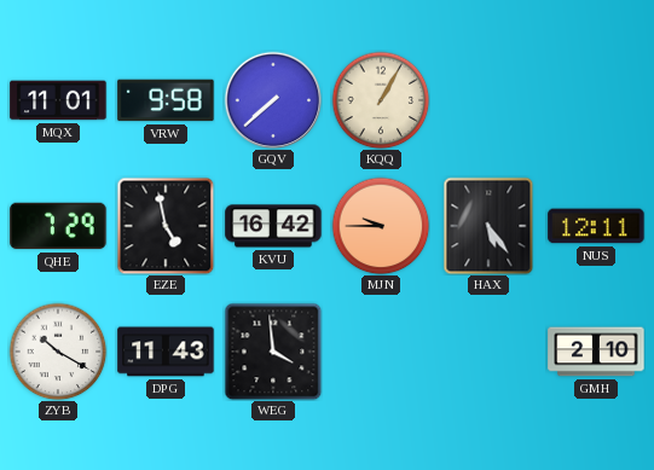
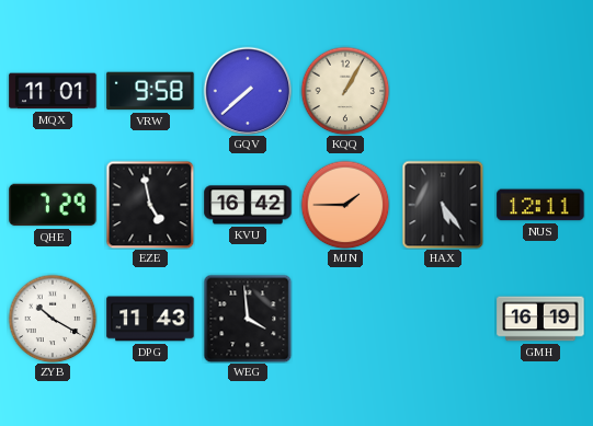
MJN: 9:45 -> 1:45 (345, 205)
GMH: 2:10 -> 16:19 (540, 319)
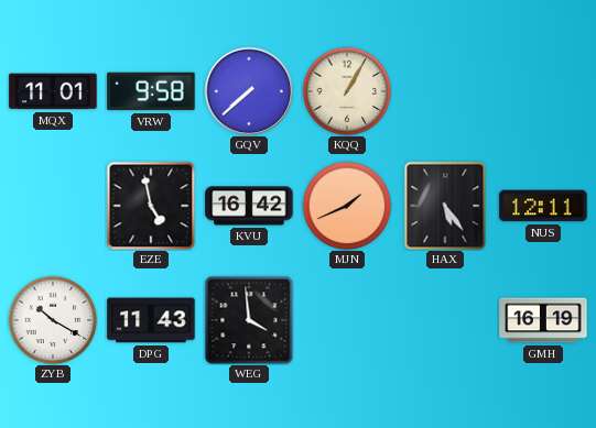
QHE: 7:29 -> none (53, 205)
MJN: 1:45 -> 1:41 (347, 206)
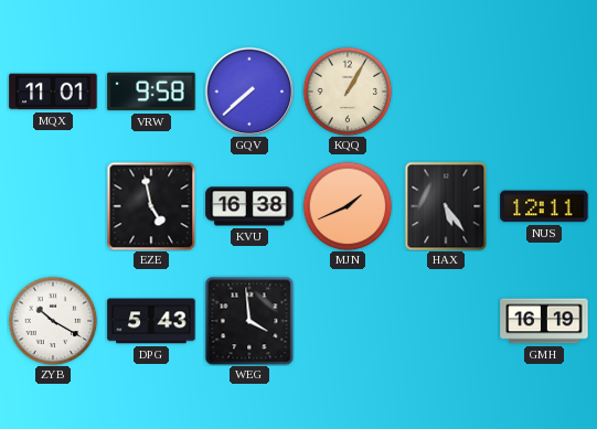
KVU: 16:42 -> 16:38 (249, 206)
DPG: 11:43 -> 5:43 (151, 321)
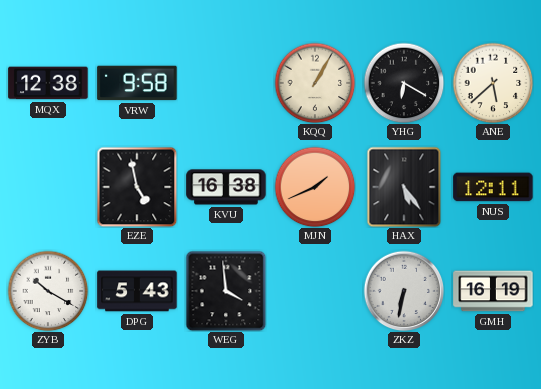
MQX: 11:01 -> 12:38 (48, 83)
GQV: 7:38 -> none (249, 92)
YHG: none -> 6:20 (404, 83)
ANE: none -> 5:38 (493, 83)
ZKZ: none -> 6:32 (404, 291)
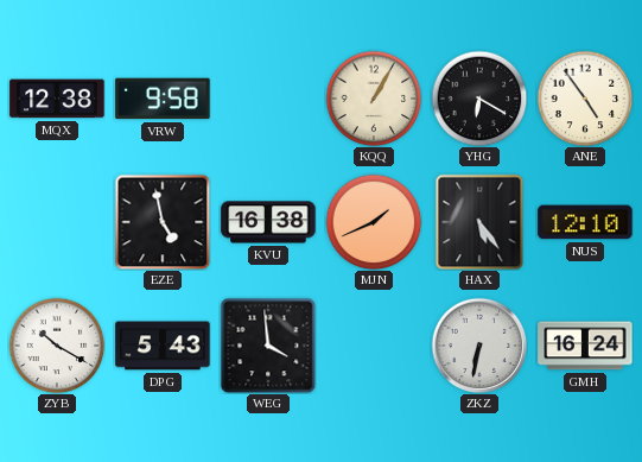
ANE: 5:38 -> 4:54 (585, 99)
NUS: 12:11 -> 12:10 (585, 222)
GMH: 16:19 -> 16:24 (585, 346)
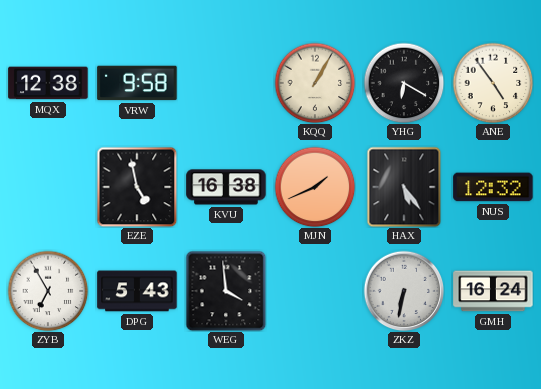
NUS: 12:10 -> 12:32 (493, 187)
ZYB: 10:20 -> 6:55 (48, 291)
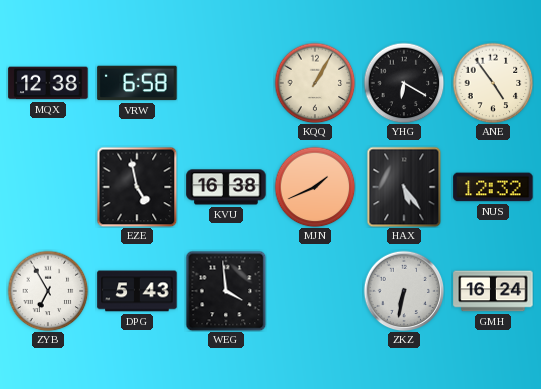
VRW: 9:58 -> 6:58 (137, 83)
